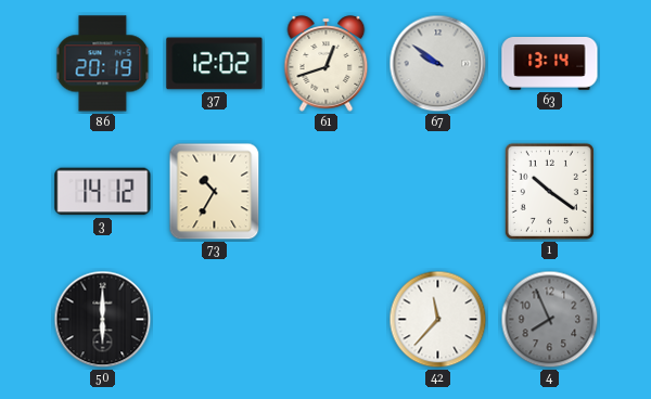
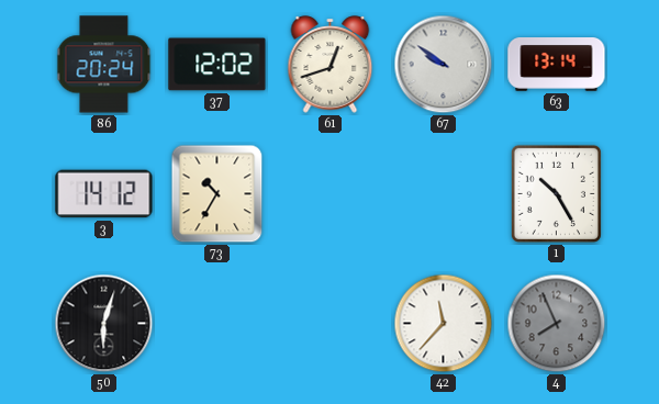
86: 20:19 -> 20:24 (104, 65)
1: 10:21 -> 10:25 (556, 193)
50: 6:00 -> 6:03 (104, 324)
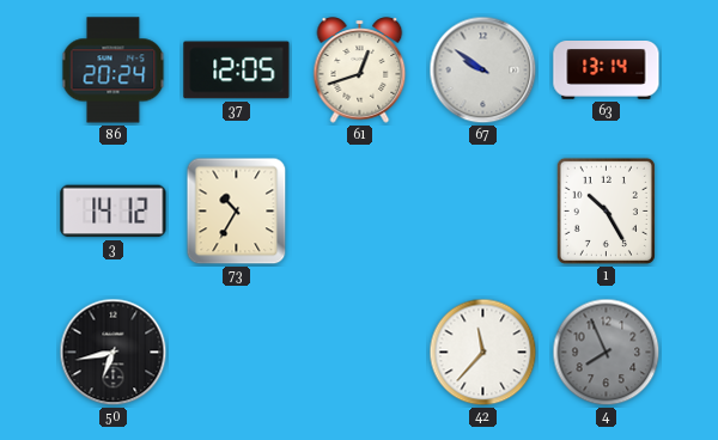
37: 12:02 -> 12:05 (237, 71)
50: 6:03 -> 6:43 (114, 353)
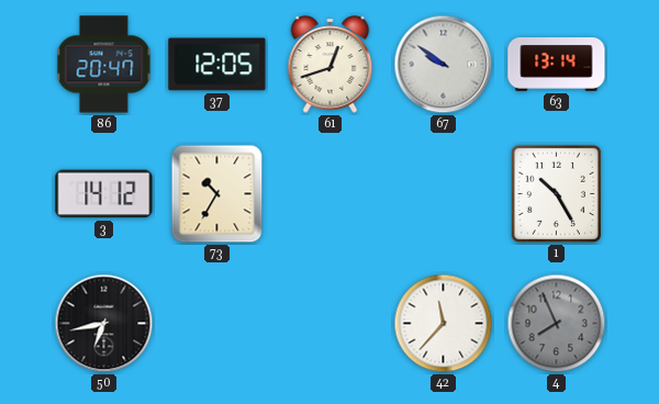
86: 20:24 -> 20:47 (104, 65)
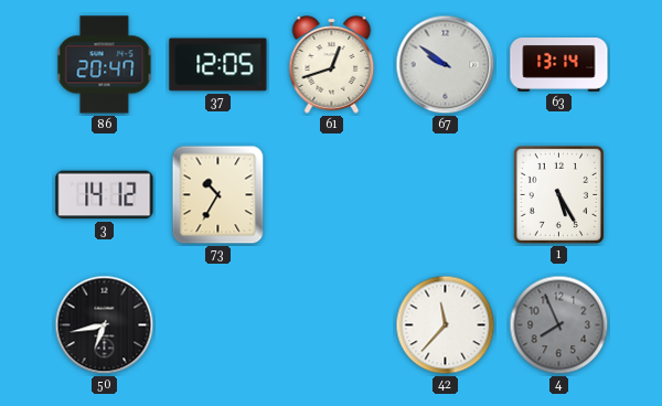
1: 10:25 -> 5:25 (558, 194)
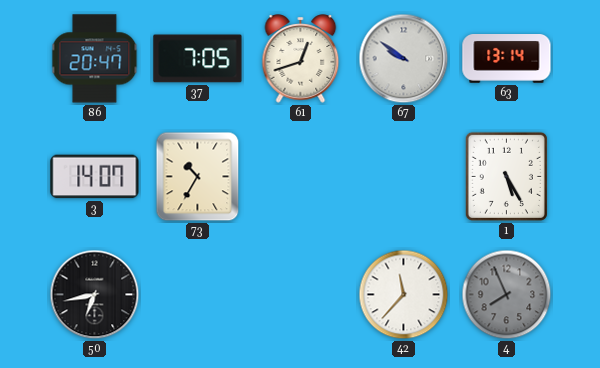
37: 12:05 -> 7:05 (198, 59)
3: 14:12 -> 14:07 (95, 177)
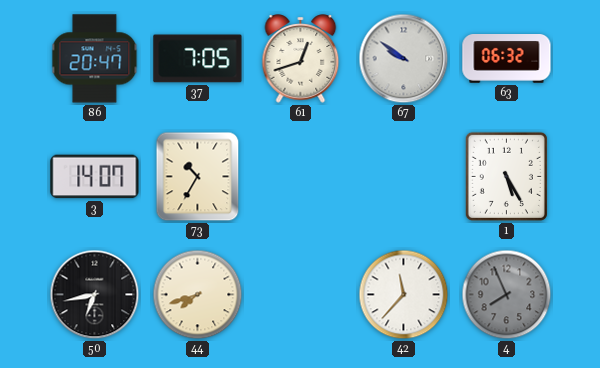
63: 13:14 -> 06:32 (507, 59)
44: none -> 7:42 (198, 295)
